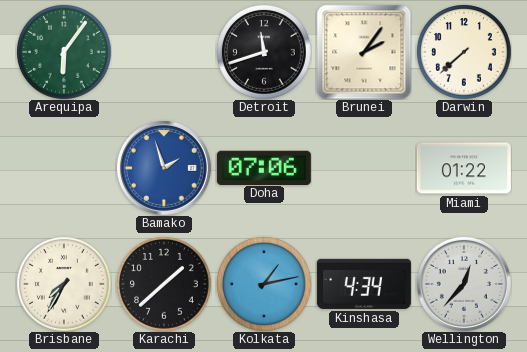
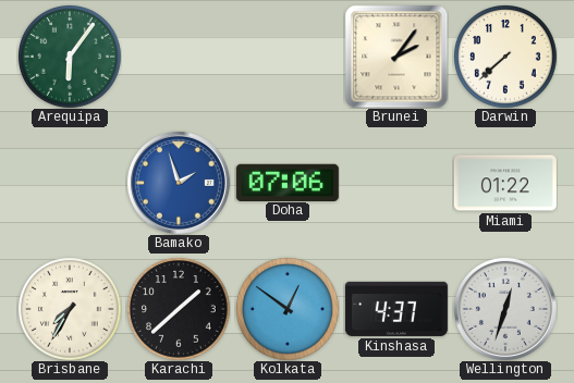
Detroit: 11:42 -> none (264, 52)
Kolkata: 1:13 -> 12:51 (288, 309)
Kinshasa: 4:34 -> 4:37 (396, 309)
Wellington: 12:37 -> 12:33 (505, 309)
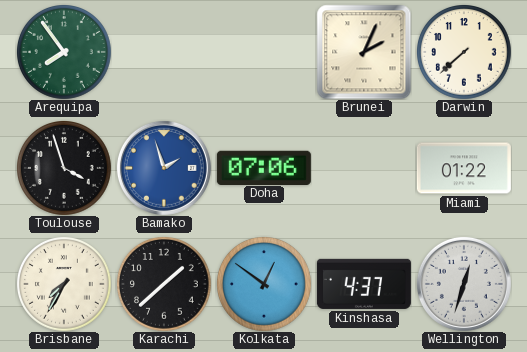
Arequipa: 6:06 -> 7:54 (64, 52)
Brunei: 2:06 -> 2:04 (364, 52)
Toulouse: none -> 3:57 (64, 168)
